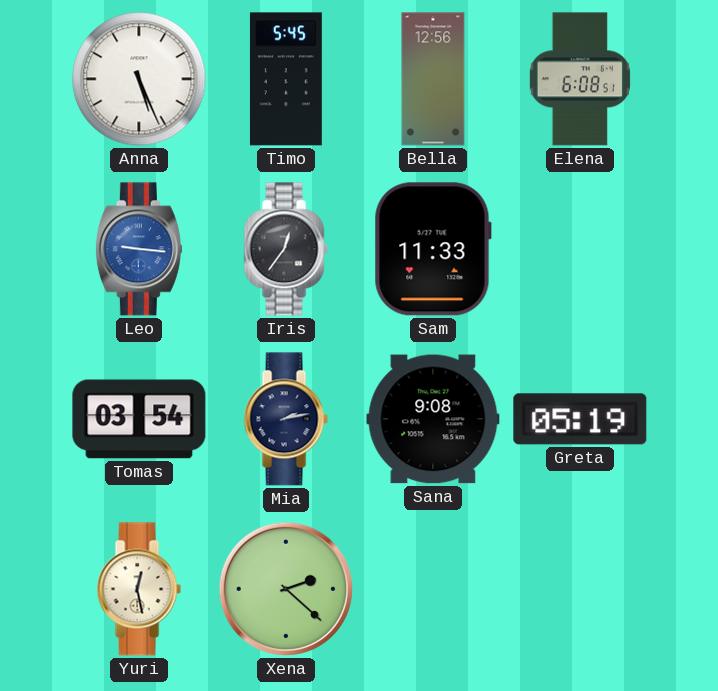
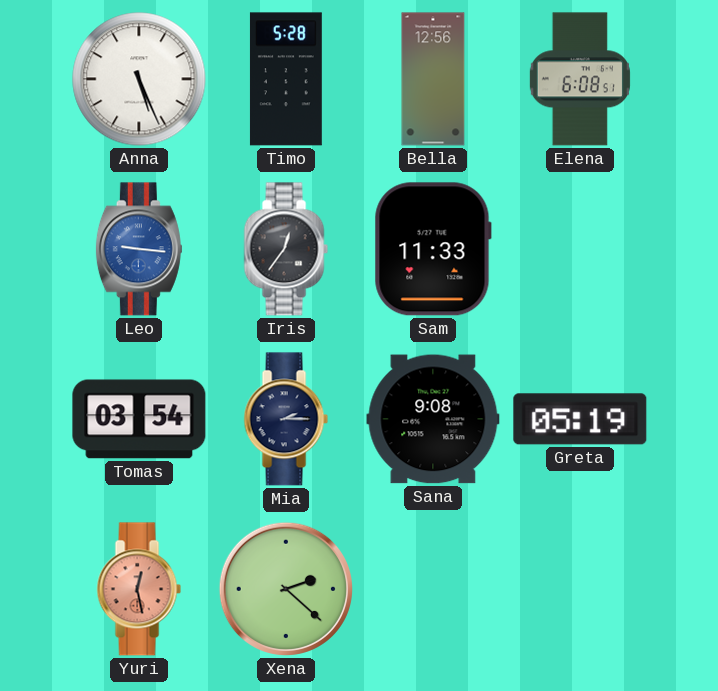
Timo: 5:45 -> 5:28 (286, 79)
Mia: 2:13 -> 2:15 (286, 419)
Yuri dial: cream -> salmon (139, 589)
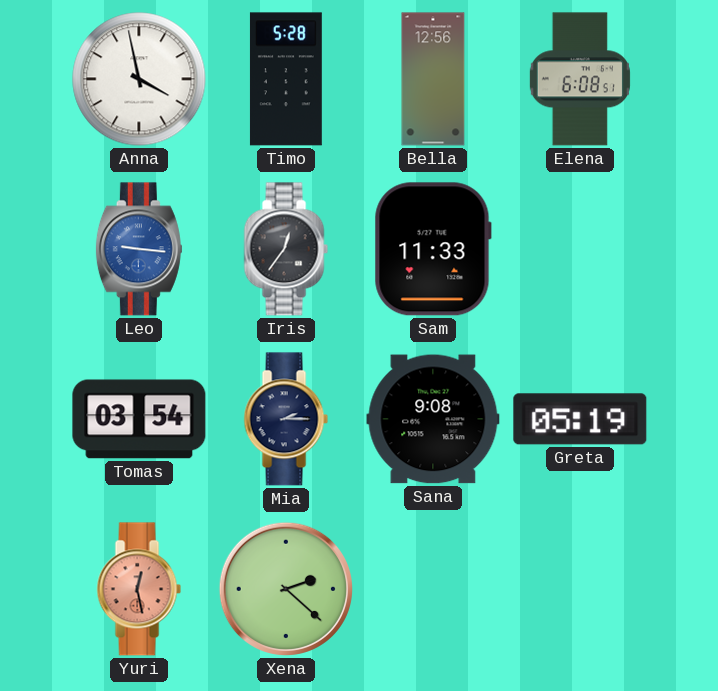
Anna: 5:26 -> 3:58 (139, 79)
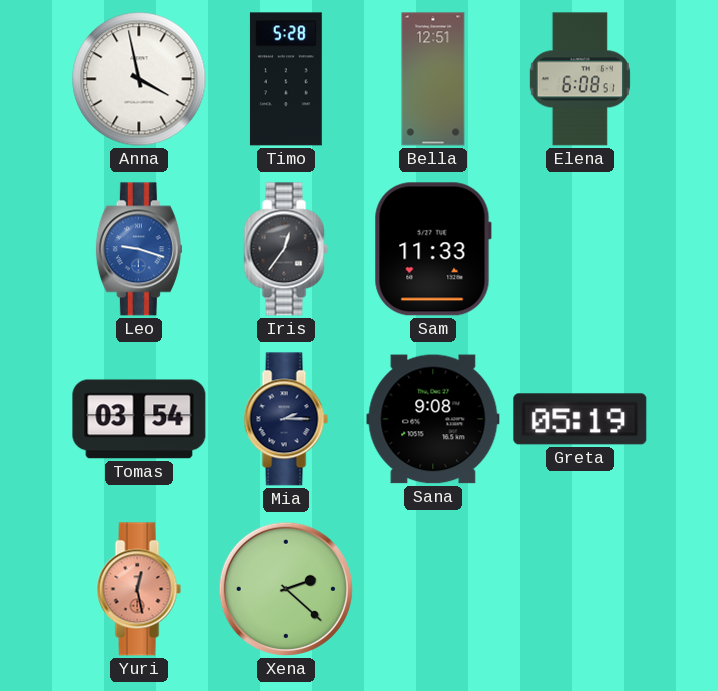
Bella: 12:56 -> 12:51 (433, 79)
Leo: 9:16 -> 9:18 (139, 249)
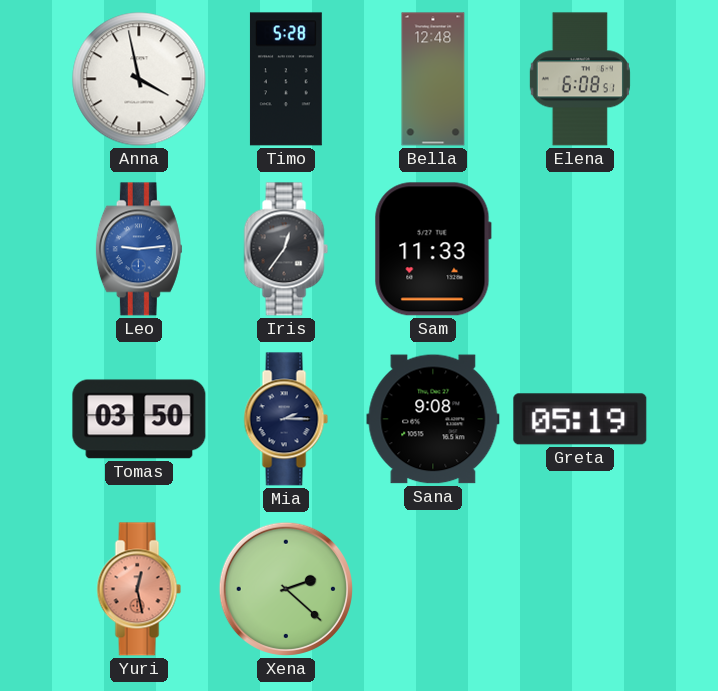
Bella: 12:51 -> 12:48 (433, 79)
Leo: 9:18 -> 9:14 (139, 249)
Tomas: 03:54 -> 03:50 (139, 419)
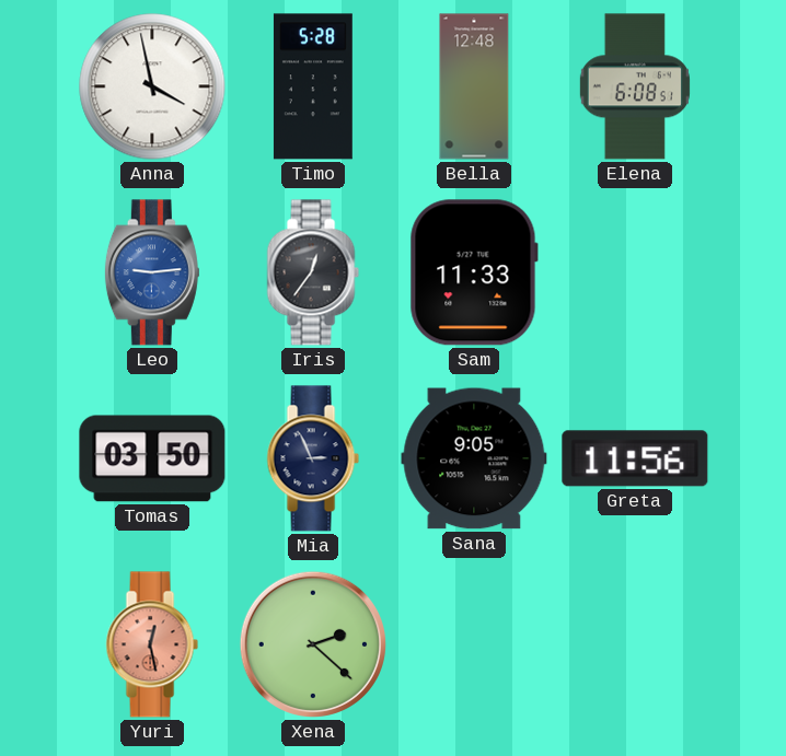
Mia: 2:15 -> 2:56 (313, 458)
Sana: 9:08 -> 9:05 (474, 458)
Greta: 05:19 -> 11:56 (635, 458)
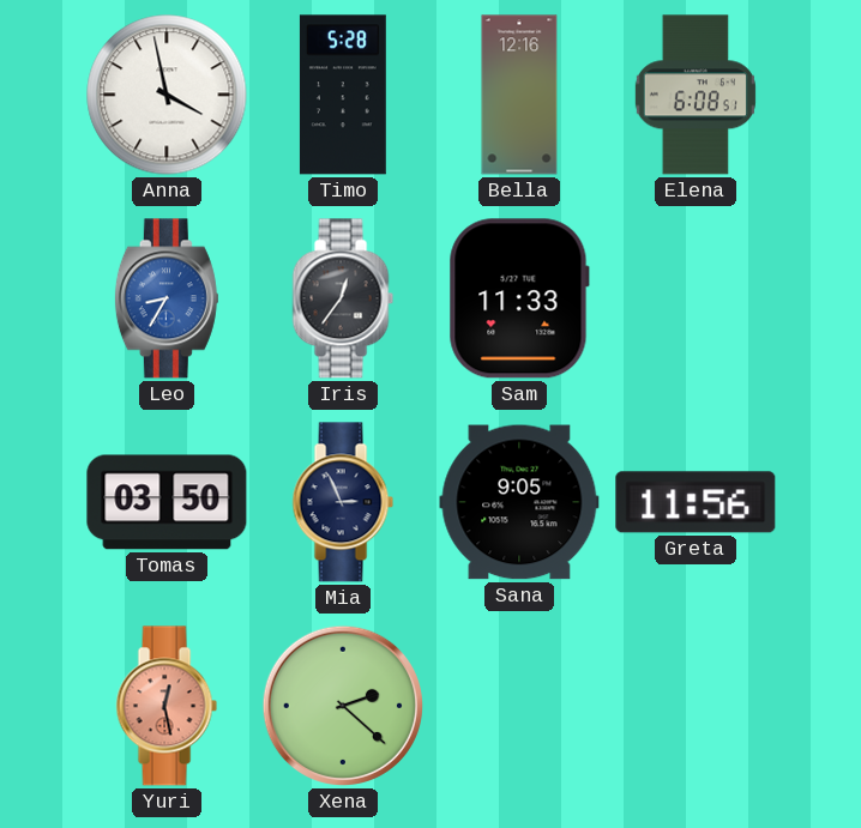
Bella: 12:48 -> 12:16 (519, 95)
Leo: 9:14 -> 8:35 (167, 298)
